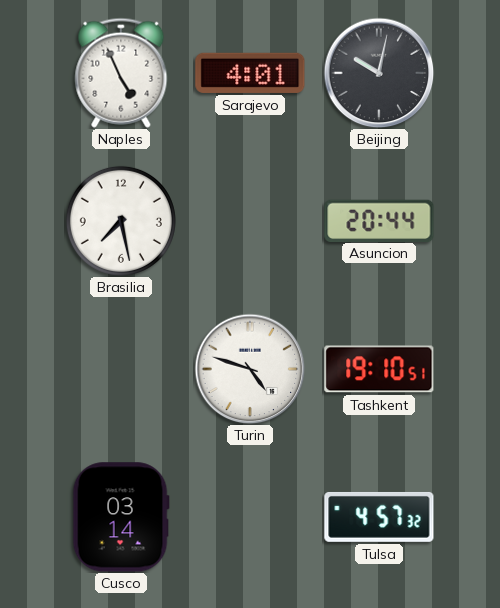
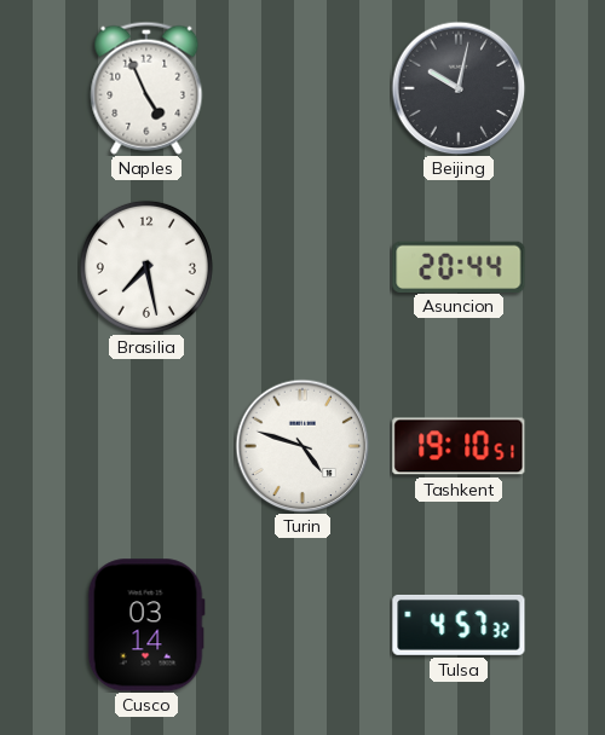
Sarajevo: 4:01 -> none (250, 73)
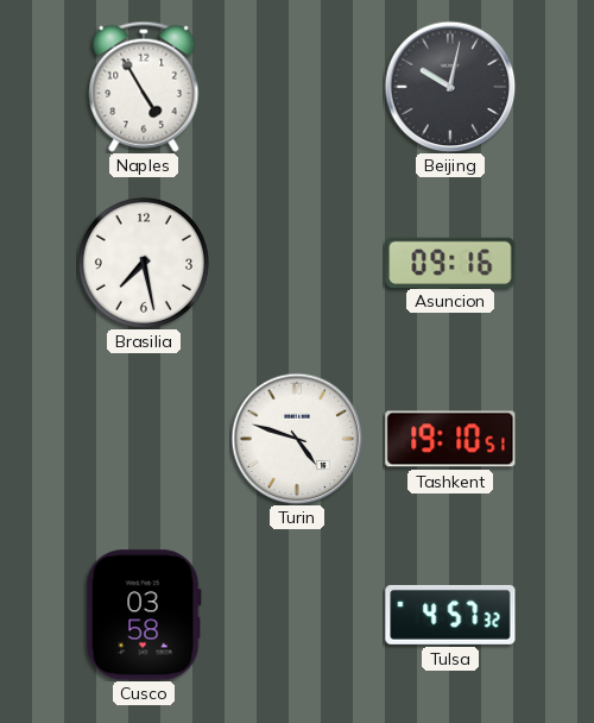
Naples: 4:56 -> 4:55 (144, 87)
Asuncion: 20:44 -> 09:16 (450, 262)
Cusco: 03:14 -> 03:58 (144, 615)
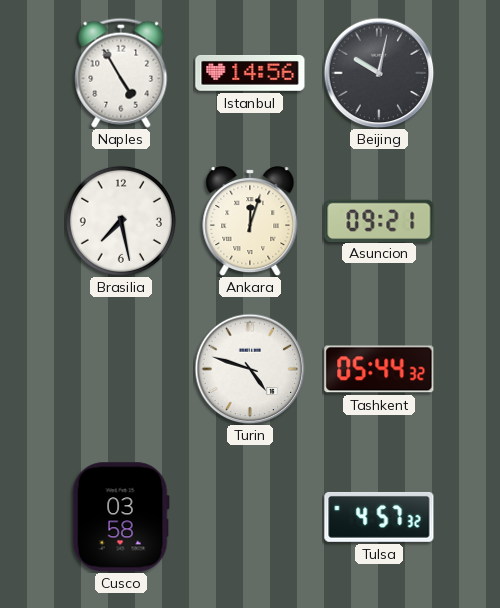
Istanbul: none -> 14:56 (250, 74)
Ankara: none -> 12:03 (250, 221)
Asuncion: 09:16 -> 09:21 (379, 220)
Tashkent: 19:10 -> 05:44 (379, 369)
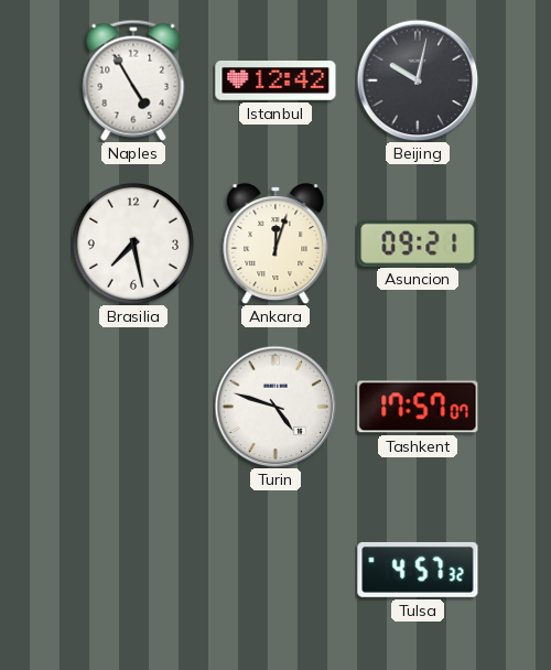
Istanbul: 14:56 -> 12:42 (275, 82)
Tashkent: 05:44 -> 17:57 (418, 407)
Cusco: 03:58 -> none (121, 517)
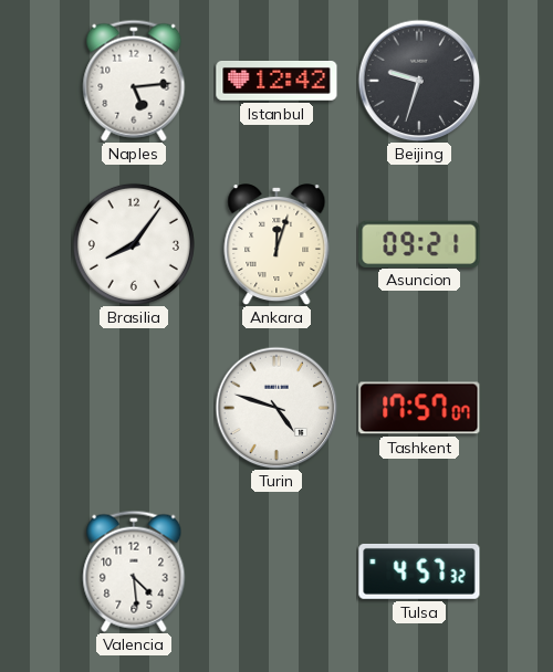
Naples: 4:55 -> 5:14 (134, 81)
Beijing: 10:02 -> 9:33 (419, 81)
Brasilia: 7:28 -> 8:06 (134, 244)
Valencia: none -> 4:29 (134, 571)
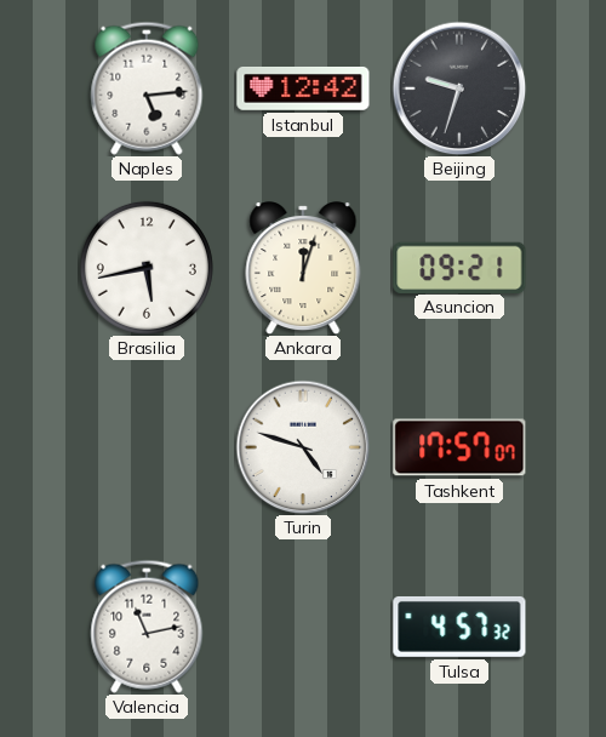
Brasilia: 8:06 -> 5:43 (147, 268)
Valencia: 4:29 -> 11:13 (147, 627)
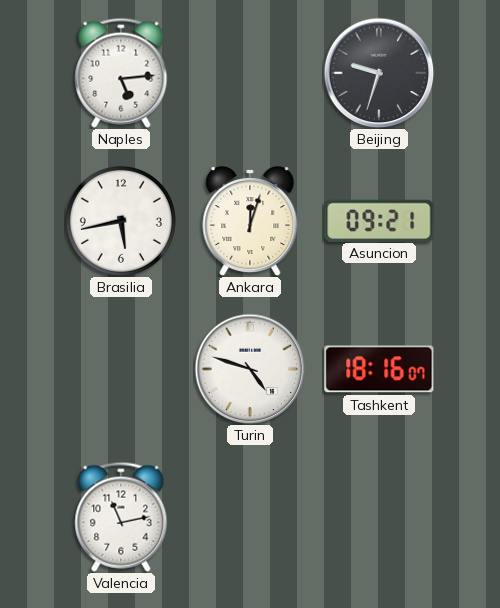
Istanbul: 12:42 -> none (303, 90)
Tashkent: 17:57 -> 18:16 (379, 369)
Tulsa: 4:57 -> none (459, 627)
